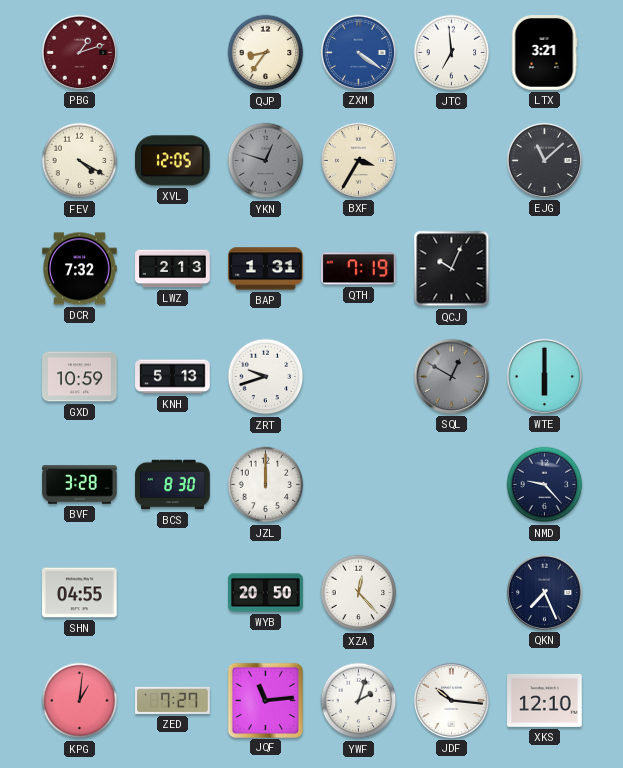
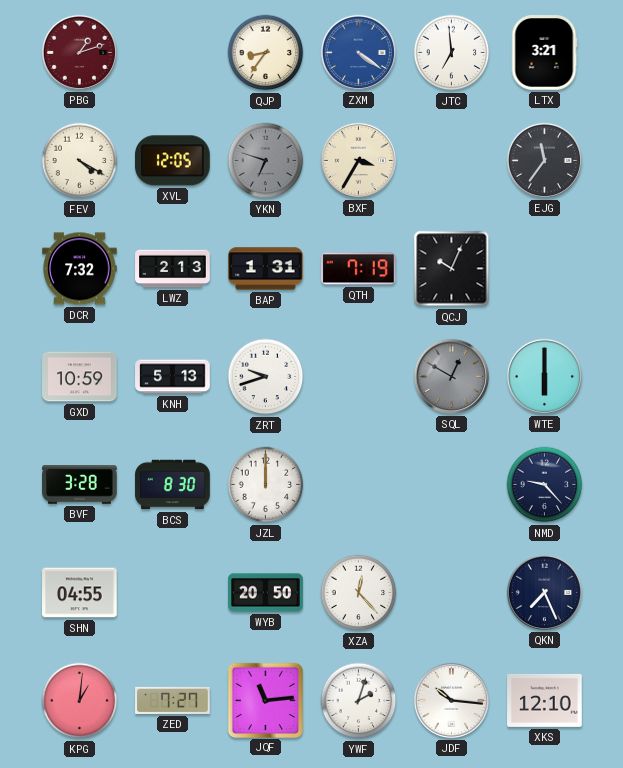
YKN: 12:48 -> 6:48 (266, 161)
EJG: 11:08 -> 11:36 (544, 160)
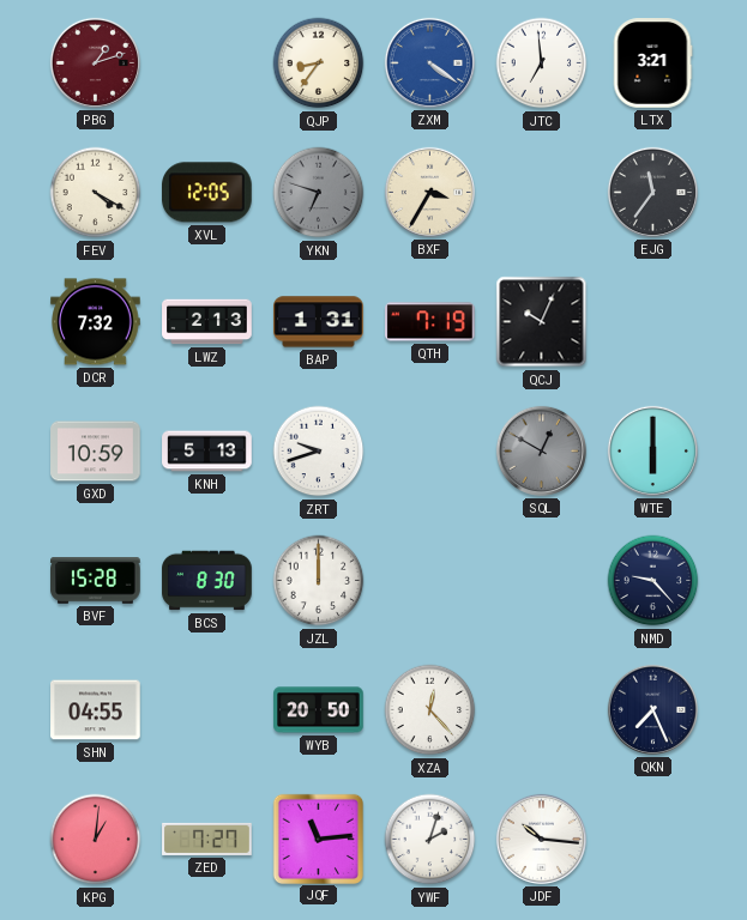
BVF: 3:28 -> 15:28 (96, 581)
XKS: 12:10 -> none (545, 700)
